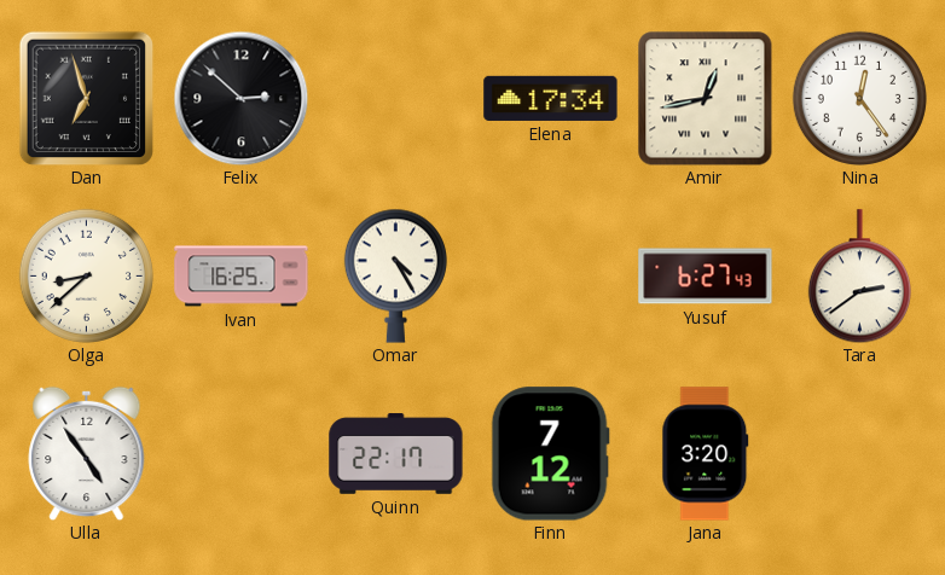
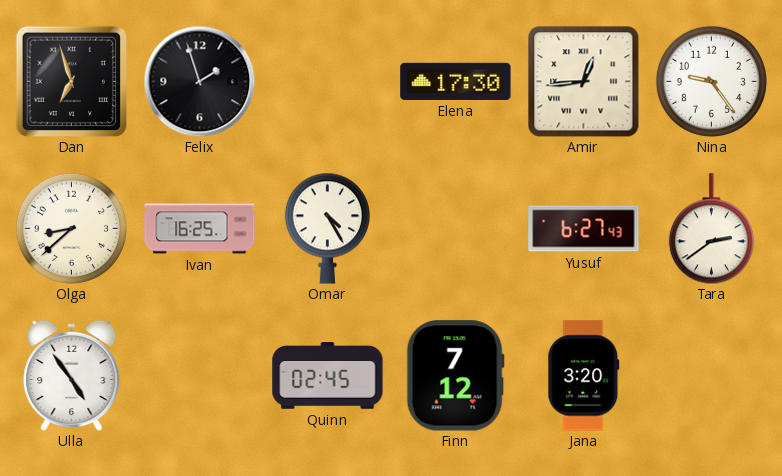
Felix: 2:52 -> 1:57 (199, 81)
Elena: 17:34 -> 17:30 (456, 81)
Amir: 12:43 -> 12:44 (583, 81)
Nina: 12:24 -> 9:24 (711, 81)
Quinn: 22:17 -> 02:45 (328, 376)
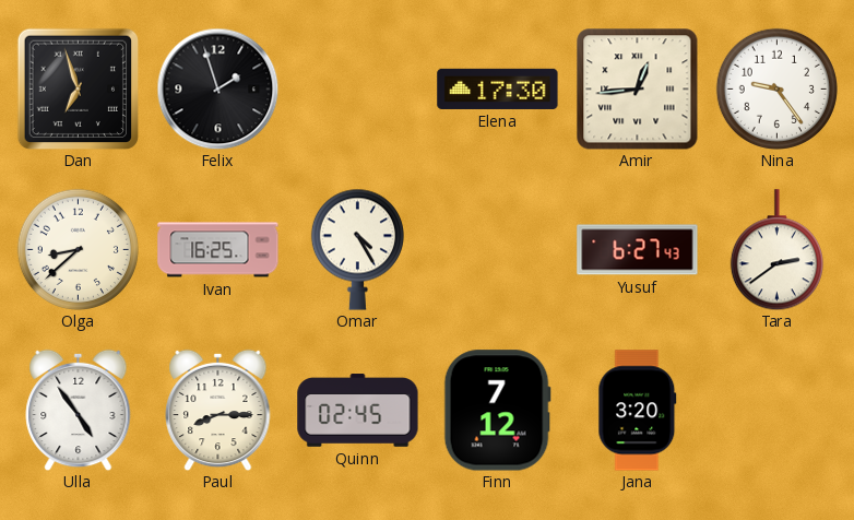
Paul: none -> 8:15 (218, 410)
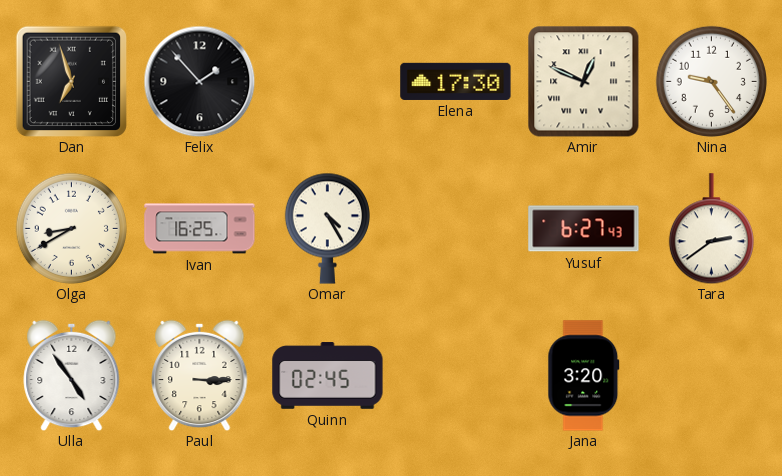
Felix: 1:57 -> 1:53 (199, 81)
Amir: 12:44 -> 12:49 (583, 81)
Olga: 8:38 -> 8:40 (71, 228)
Paul: 8:15 -> 3:15 (200, 375)
Finn: 7:12 -> none (497, 411)
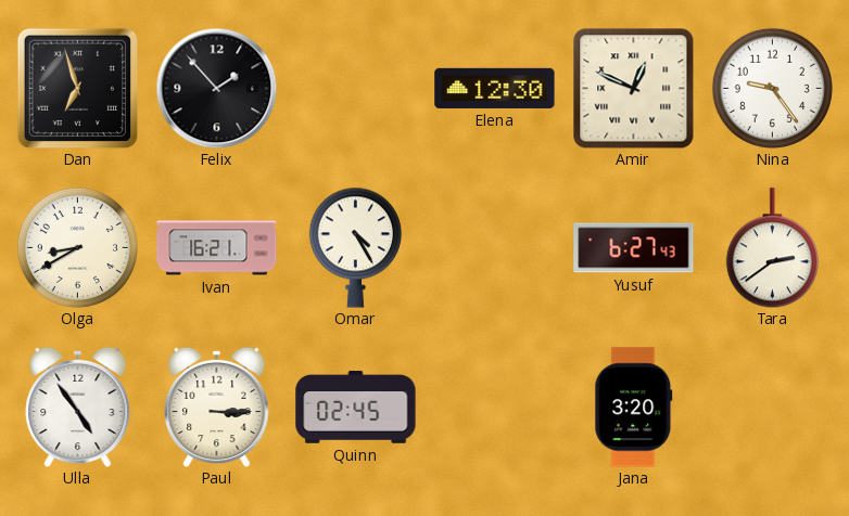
Elena: 17:30 -> 12:30 (495, 88)
Ivan: 16:25 -> 16:21 (217, 248)
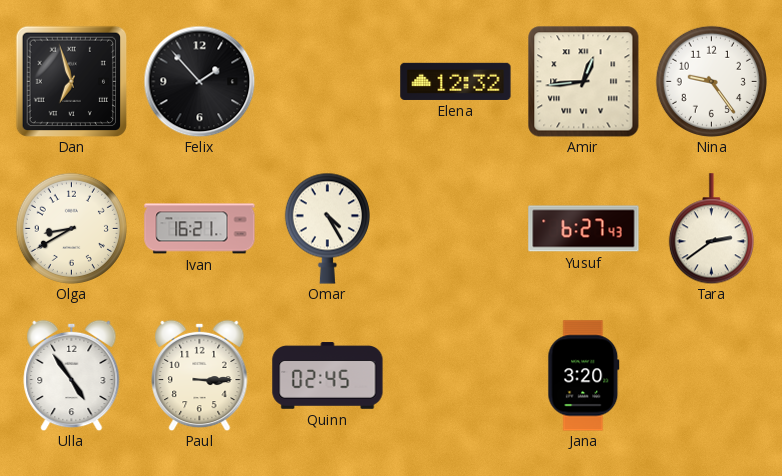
Elena: 12:30 -> 12:32 (456, 81)
Amir: 12:49 -> 12:44 (583, 81)
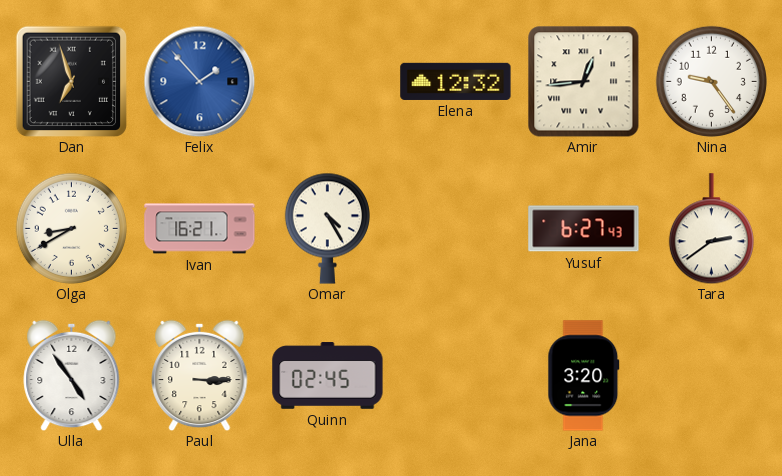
Felix dial: black -> blue (199, 81)
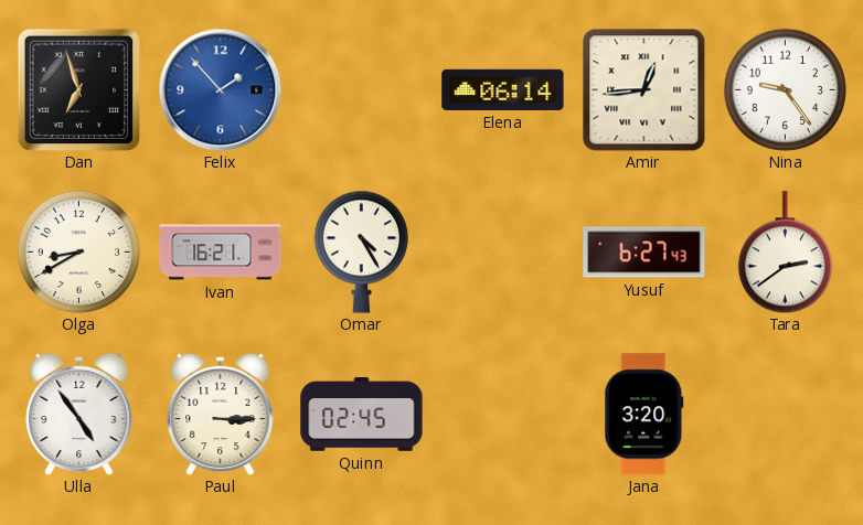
Elena: 12:32 -> 06:14 (503, 89)
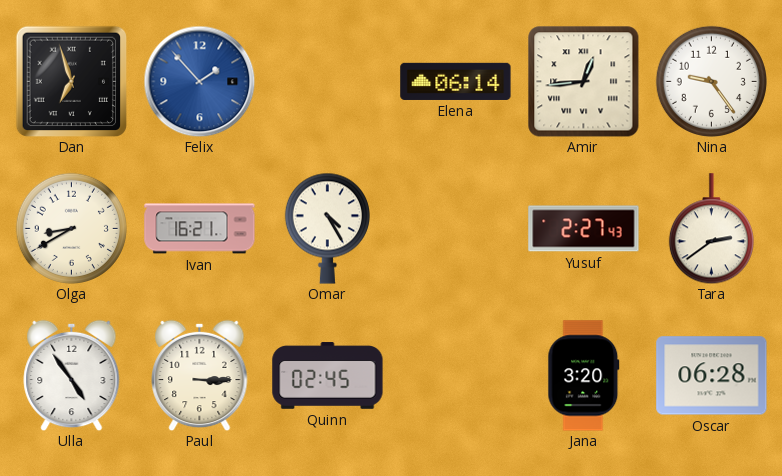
Yusuf: 6:27 -> 2:27 (584, 229)
Oscar: none -> 06:28 (712, 376)
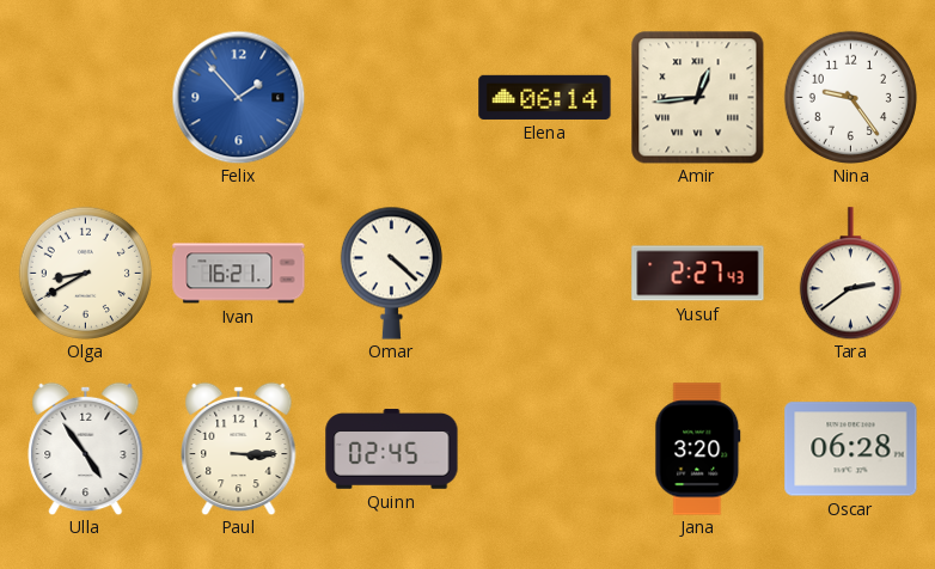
Dan: 6:57 -> none (71, 81)
Omar: 4:25 -> 4:22 (391, 273)
